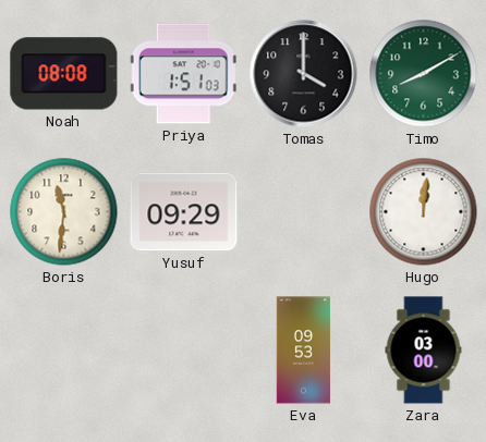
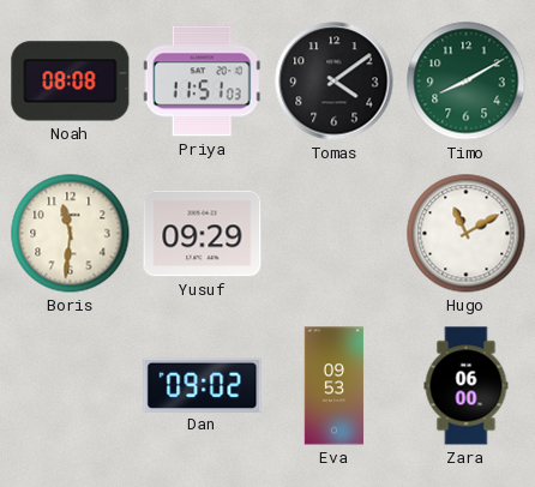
Priya: 1:51 -> 11:51 (202, 82)
Tomas: 4:00 -> 4:09 (335, 82)
Hugo: 12:01 -> 11:10 (467, 234)
Dan: none -> 09:02 (203, 385)
Zara: 03:00 -> 06:00 (467, 386)
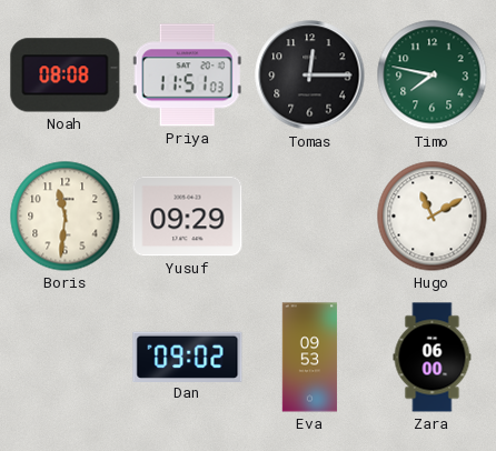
Tomas: 4:09 -> 12:15 (310, 76)
Timo: 8:10 -> 7:47 (433, 76)
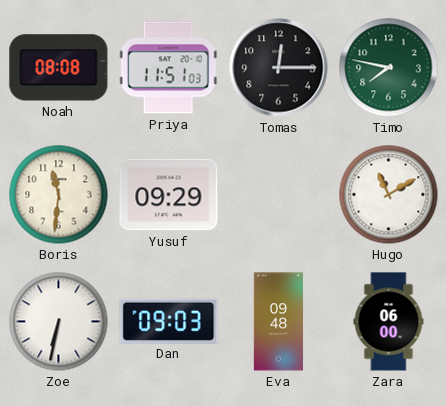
Zoe: none -> 6:32 (59, 322)
Dan: 09:02 -> 09:03 (169, 321)
Eva: 09:53 -> 09:48 (279, 322)
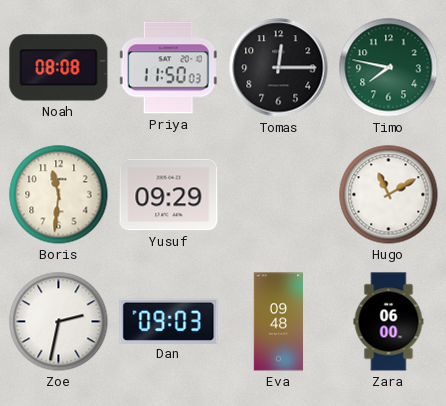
Priya: 11:51 -> 11:50 (168, 68)
Zoe: 6:32 -> 2:32 (59, 322)
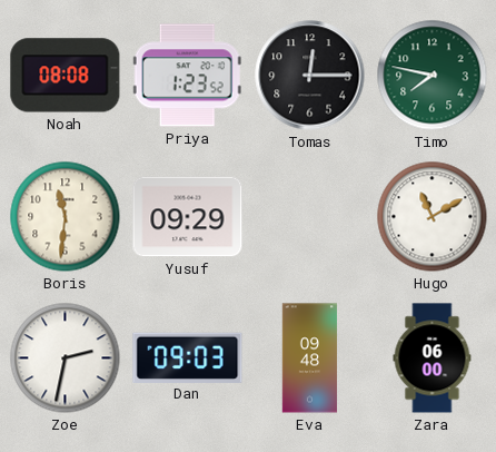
Priya: 11:50 -> 1:23 (187, 76)
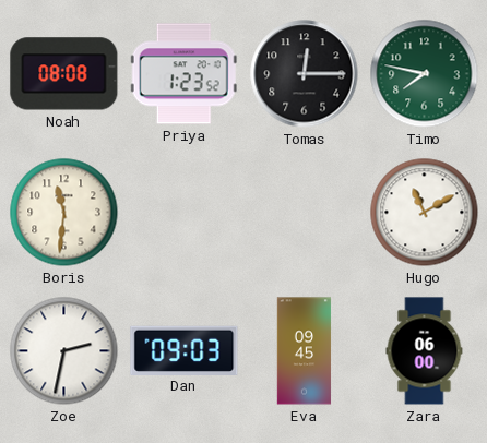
Yusuf: 09:29 -> none (188, 217)
Eva: 09:48 -> 09:45 (305, 351)
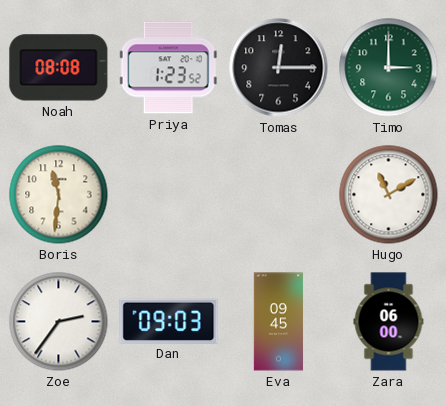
Timo: 7:47 -> 3:00 (389, 68)
Zoe: 2:32 -> 2:36 (59, 322)
